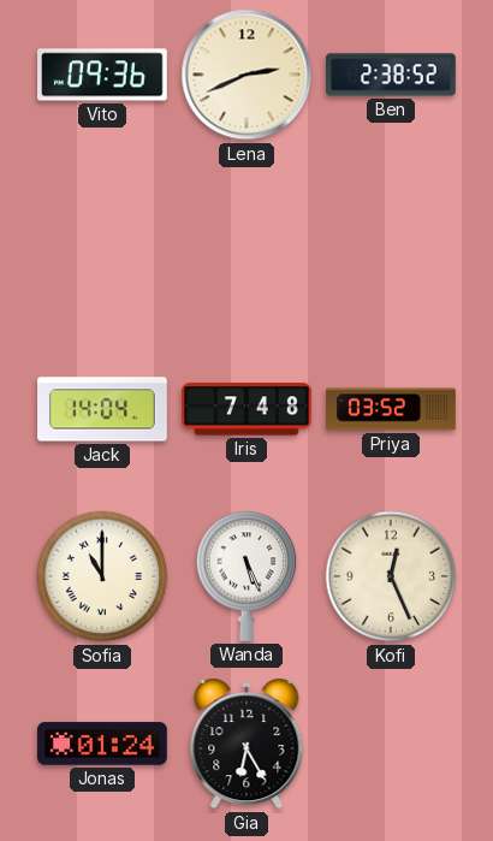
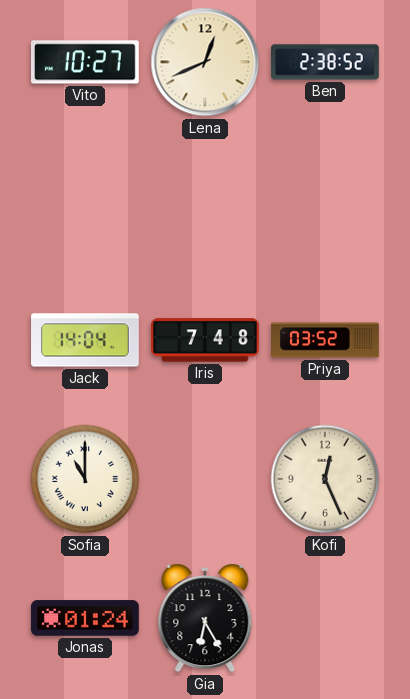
Vito: 09:36 -> 10:27 (86, 62)
Lena: 2:41 -> 12:41 (205, 62)
Wanda: 5:26 -> none (246, 576)
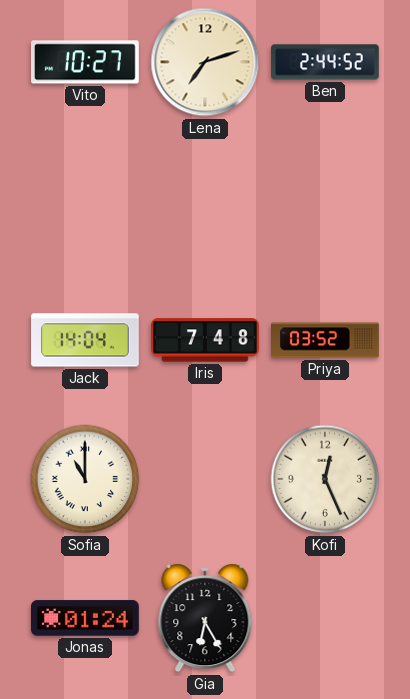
Lena: 12:41 -> 7:12 (205, 62)
Ben: 2:38 -> 2:44 (325, 62)
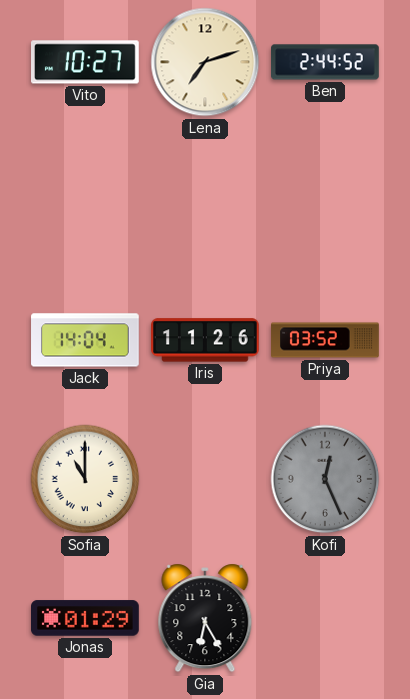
Iris: 7:48 -> 11:26 (206, 340)
Kofi dial: cream -> grey (325, 479)
Jonas: 01:24 -> 01:29 (86, 618)
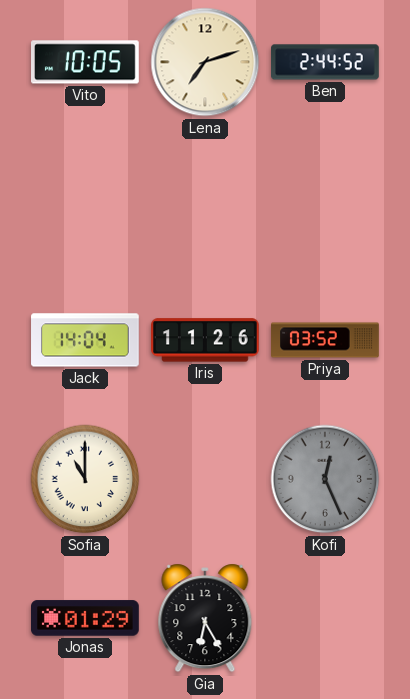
Vito: 10:27 -> 10:05 (86, 62)
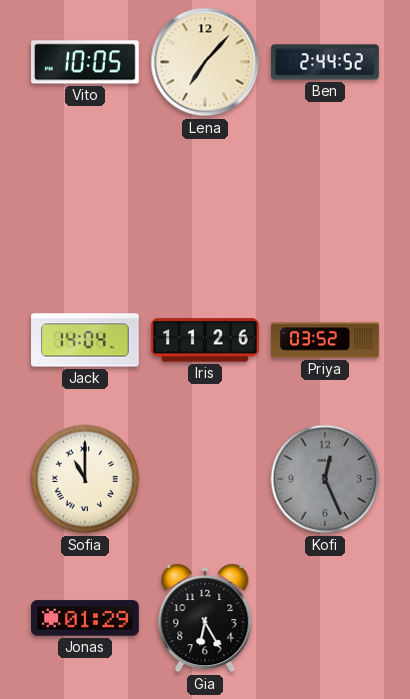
Lena: 7:12 -> 7:07 (205, 62)
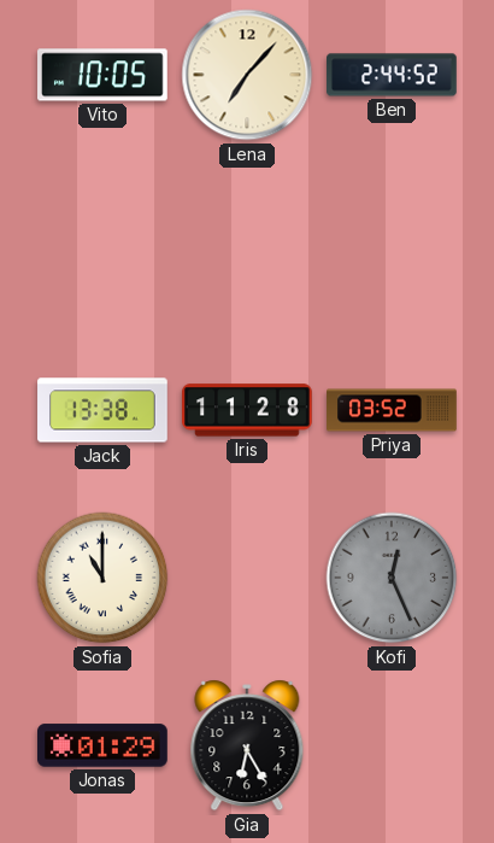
Jack: 14:04 -> 13:38 (102, 410)
Iris: 11:26 -> 11:28 (248, 410)
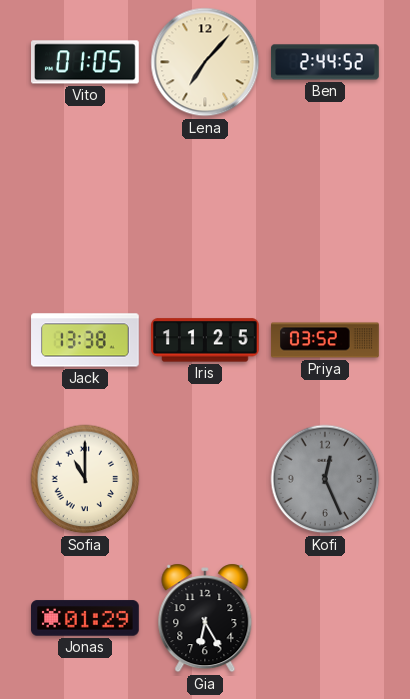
Vito: 10:05 -> 01:05 (86, 62)
Iris: 11:28 -> 11:25 (206, 340)
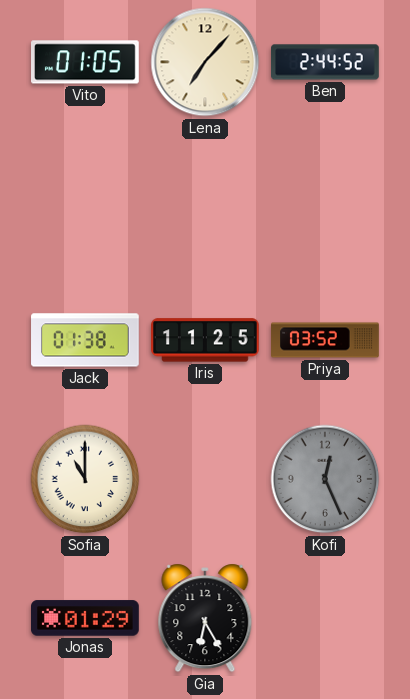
Jack: 13:38 -> 01:38 (85, 340)
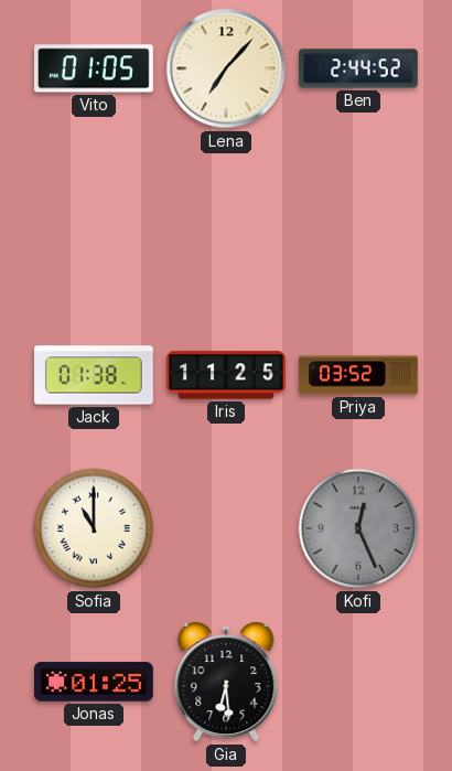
Jonas: 01:29 -> 01:25 (95, 682)
Gia: 6:25 -> 6:29 (226, 682)
